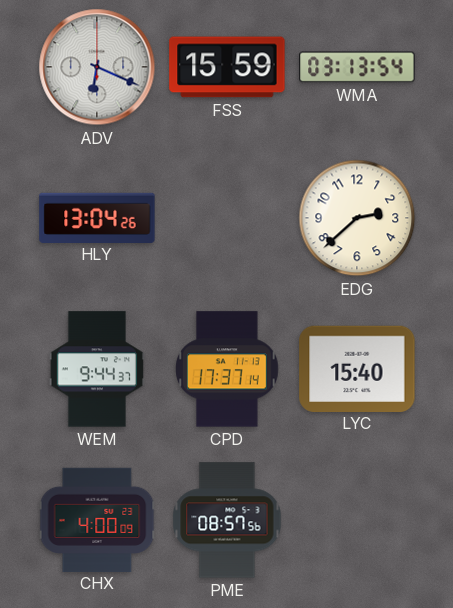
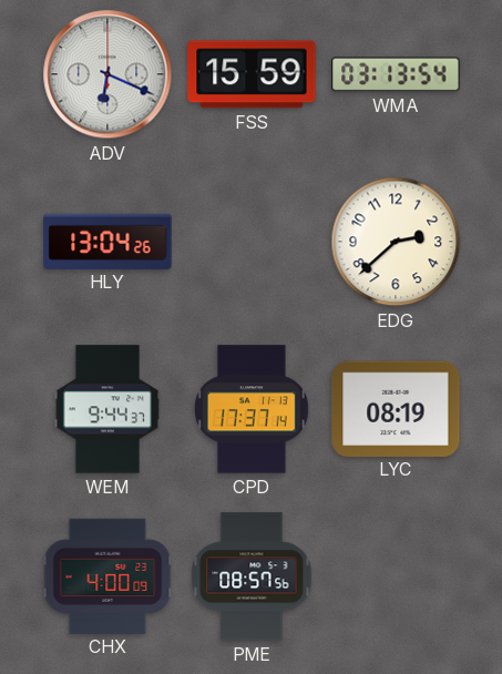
LYC: 15:40 -> 08:19 (396, 408)
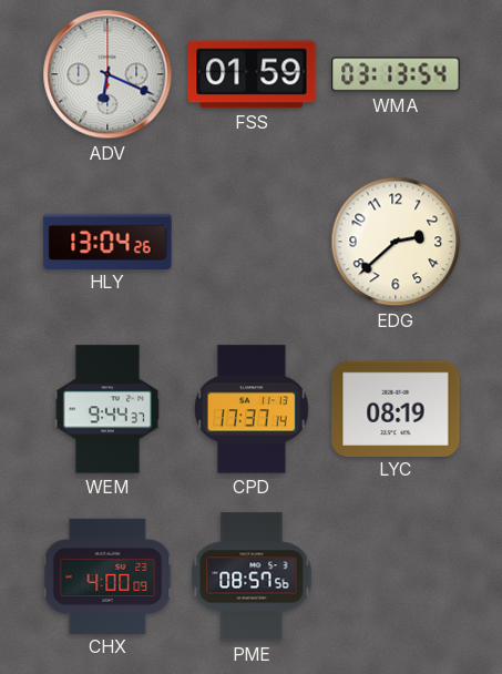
FSS: 15:59 -> 01:59 (252, 74)
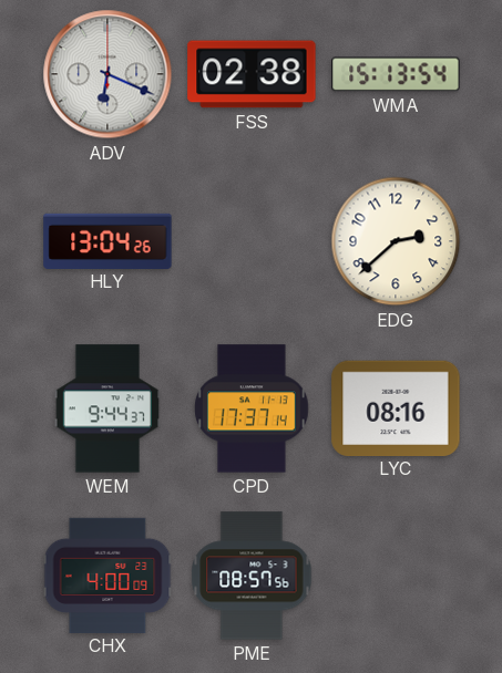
FSS: 01:59 -> 02:38 (252, 74)
WMA: 03:13 -> 15:13 (396, 74)
LYC: 08:19 -> 08:16 (396, 407)
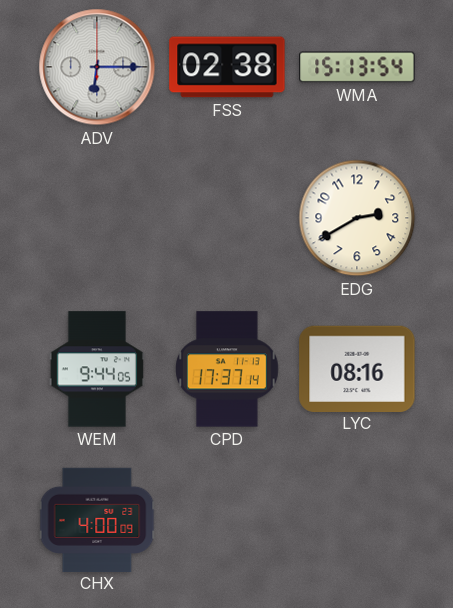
ADV: 6:19 -> 6:15 (97, 67)
HLY: 13:04 -> none (107, 240)
EDG: 2:38 -> 2:40 (357, 218)
WEM: 9:44:37 -> 9:44:05 (97, 369)
PME: 08:57 -> none (252, 576)
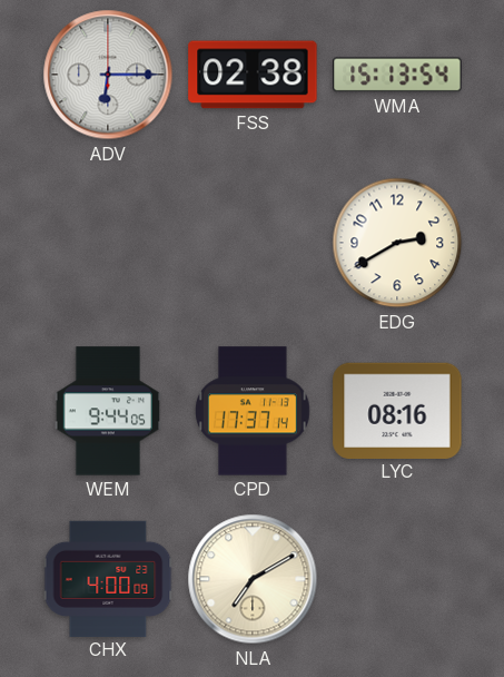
NLA: none -> 7:10 (253, 579)
